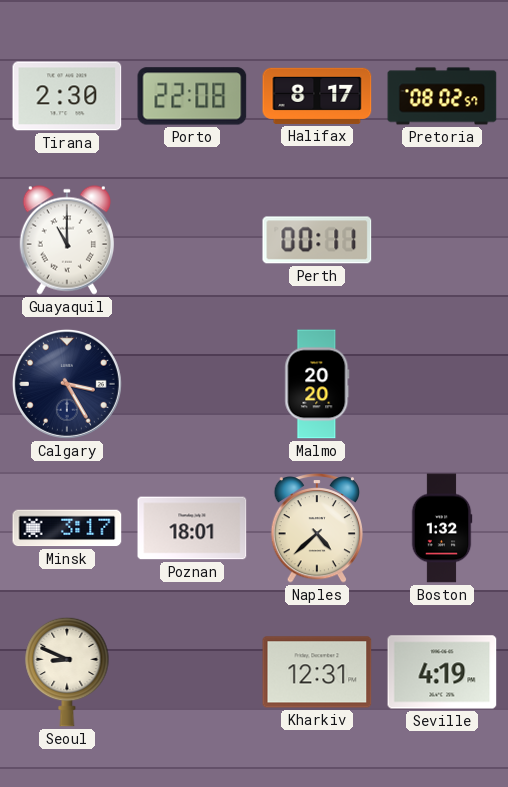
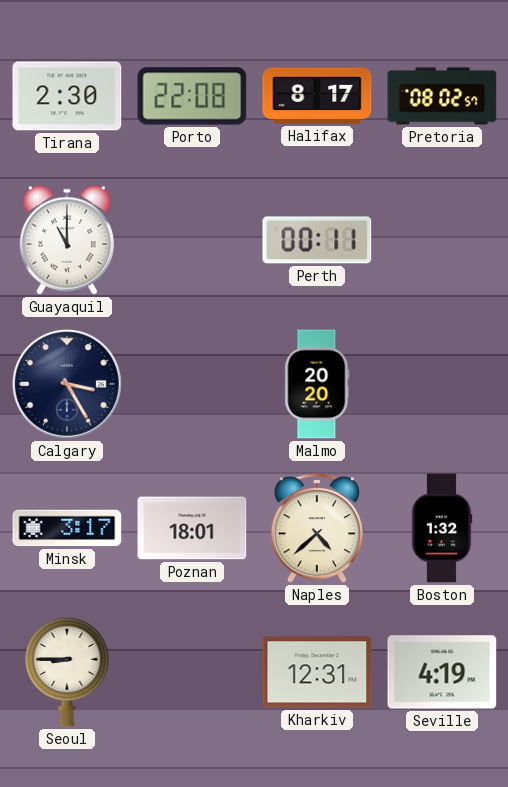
Seoul: 8:49 -> 8:45 (67, 672)
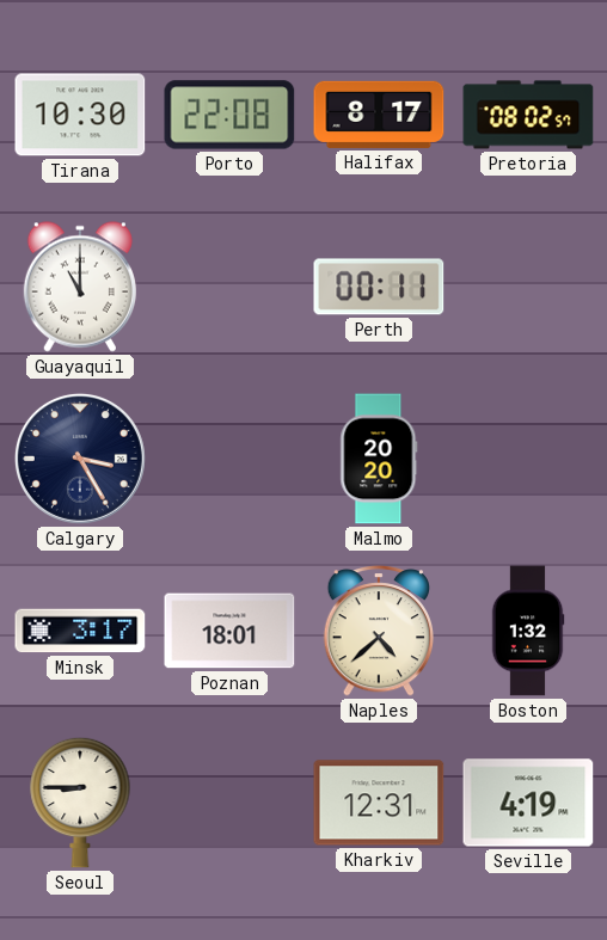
Tirana: 2:30 -> 10:30 (80, 115)
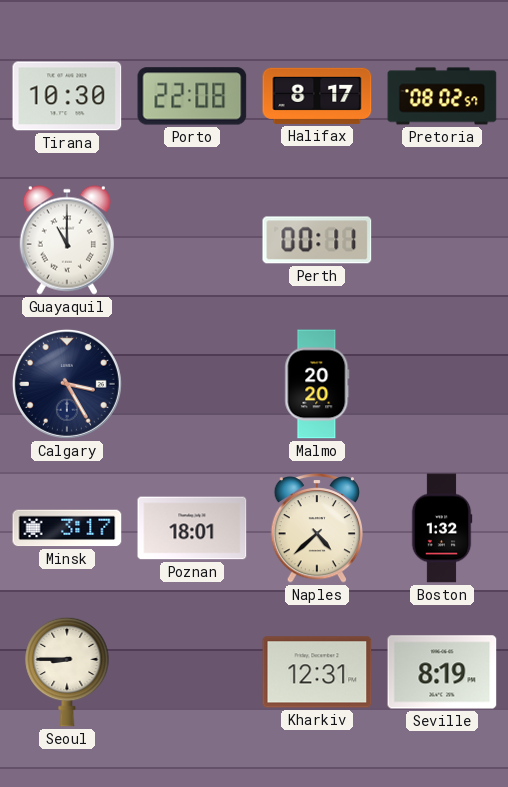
Seville: 4:19 -> 8:19 (442, 672)
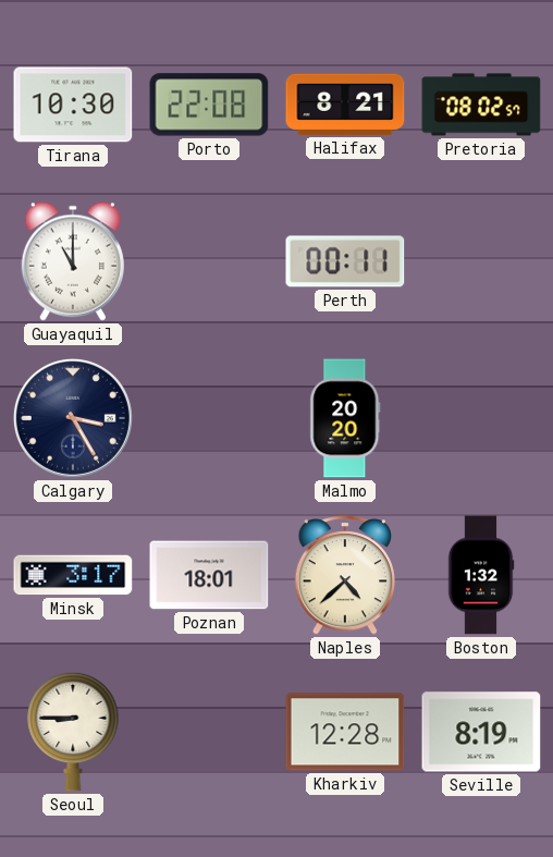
Halifax: 8:17 -> 8:21 (345, 105)
Kharkiv: 12:31 -> 12:28 (345, 732)
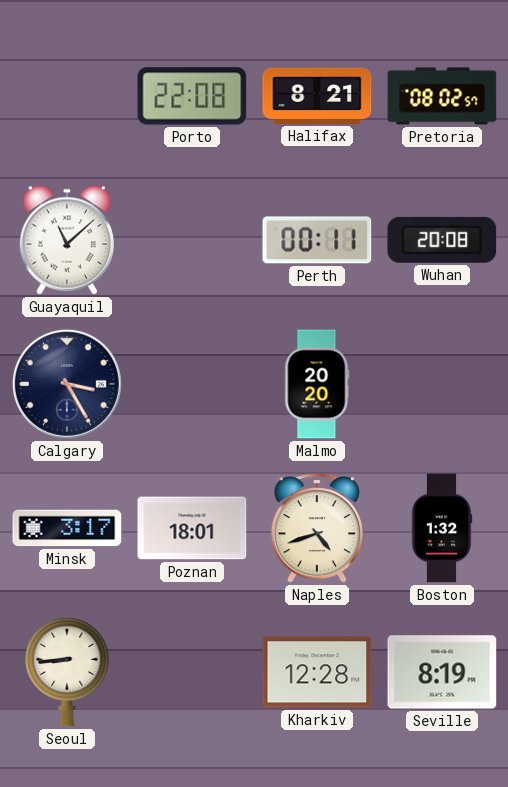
Tirana: 10:30 -> none (73, 105)
Guayaquil: 11:00 -> 11:08 (67, 240)
Wuhan: none -> 20:08 (442, 240)
Naples: 4:38 -> 4:42 (316, 529)
Seoul: 8:45 -> 8:44 (67, 672)
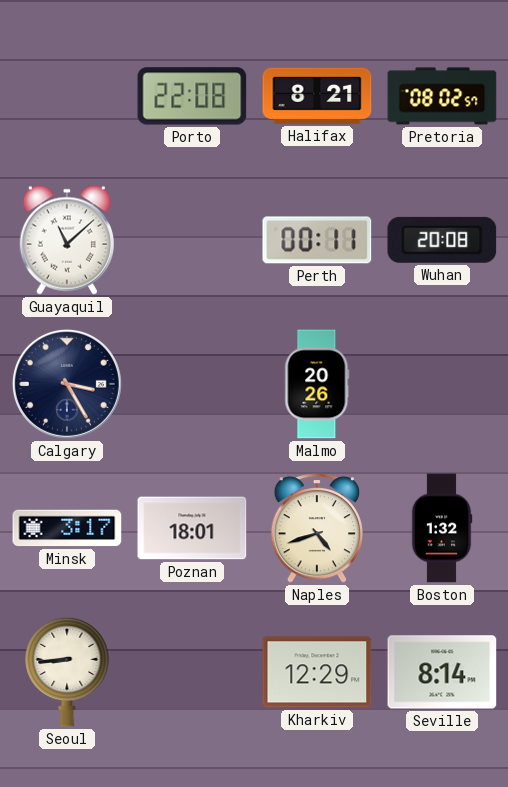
Malmo: 20:20 -> 20:26 (317, 384)
Kharkiv: 12:28 -> 12:29 (317, 672)
Seville: 8:19 -> 8:14 (442, 672)
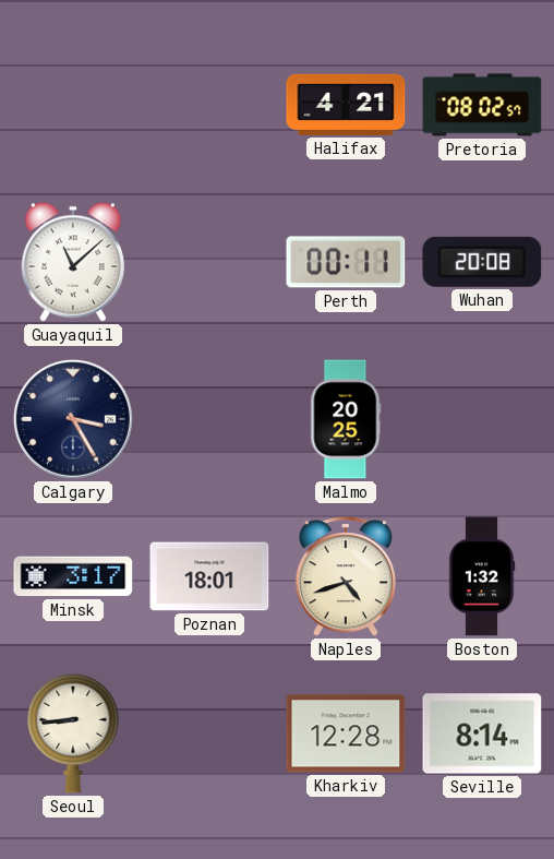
Porto: 22:08 -> none (192, 96)
Halifax: 8:21 -> 4:21 (346, 105)
Malmo: 20:26 -> 20:25 (346, 419)
Kharkiv: 12:29 -> 12:28 (346, 733)
